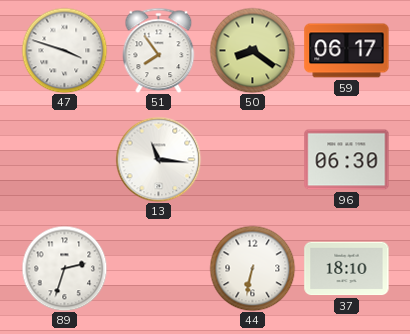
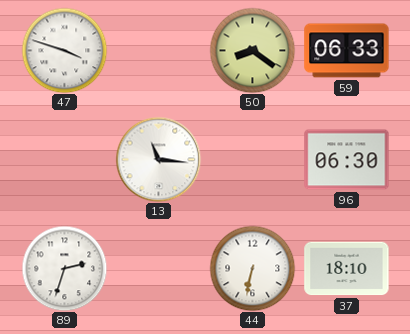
51: 7:54 -> none (159, 50)
59: 06:17 -> 06:33 (347, 51)
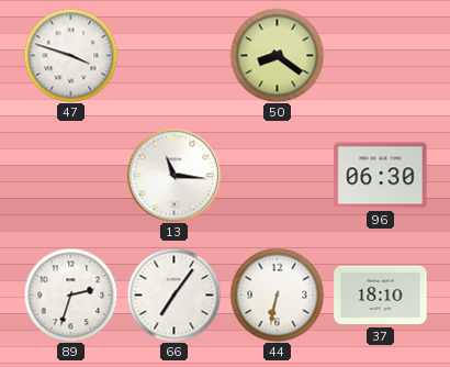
59: 06:33 -> none (347, 51)
66: none -> 7:06 (173, 294)
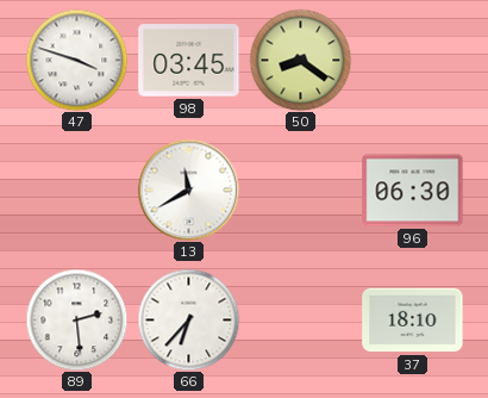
98: none -> 03:45 (189, 61)
13: 11:16 -> 11:40 (188, 189)
89: 2:33 -> 2:29 (76, 319)
66: 7:06 -> 6:37 (188, 319)
44: 6:32 -> none (277, 294)
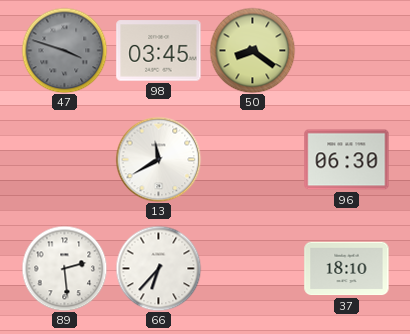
47 dial: white -> grey (64, 50)
